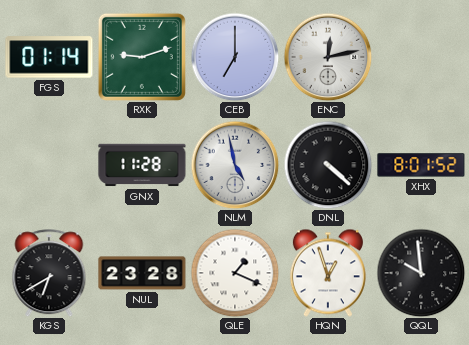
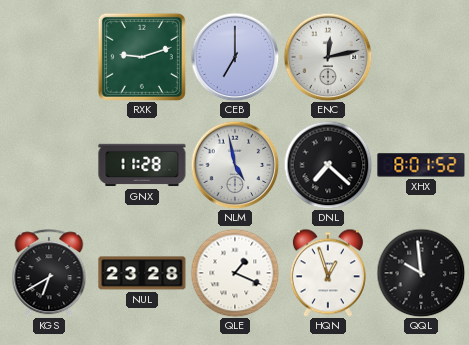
FGS: 01:14 -> none (49, 57)
DNL: 4:22 -> 7:22 (328, 165)
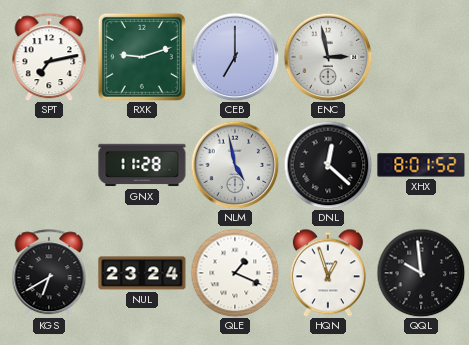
SPT: none -> 7:13 (49, 57)
ENC: 12:13 -> 2:58 (328, 57)
DNL: 7:22 -> 12:22 (328, 165)
NUL: 23:28 -> 23:24 (142, 273)
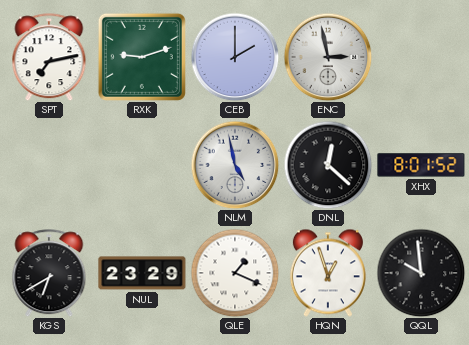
CEB: 7:00 -> 2:00 (235, 57)
GNX: 11:28 -> none (142, 165)
NUL: 23:24 -> 23:29 (142, 273)
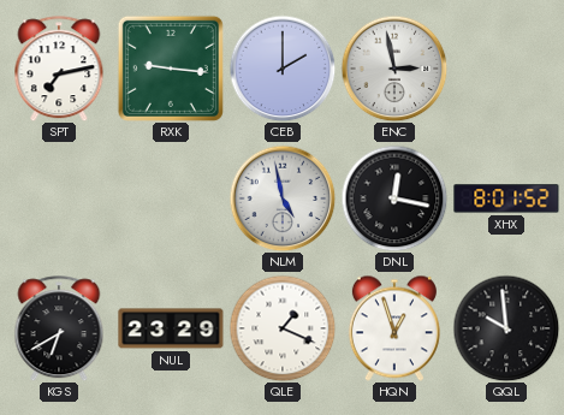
RXK: 9:12 -> 9:16 (171, 69)
DNL: 12:22 -> 12:17 (394, 198)
